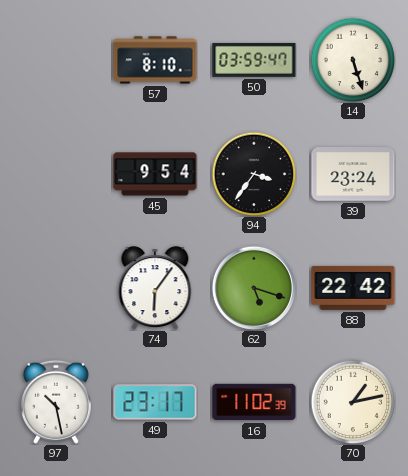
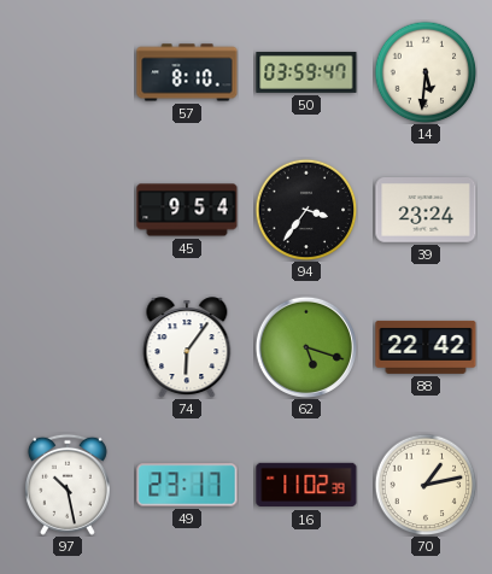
14: 5:27 -> 5:31 (426, 72)
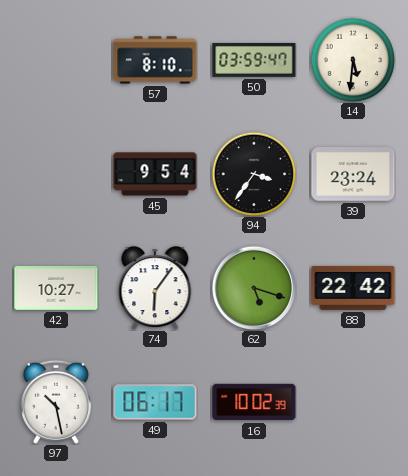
42: none -> 10:27 (56, 289)
49: 23:17 -> 06:17 (155, 402)
16: 11:02 -> 10:02 (254, 402)
70: 1:13 -> none (426, 485)
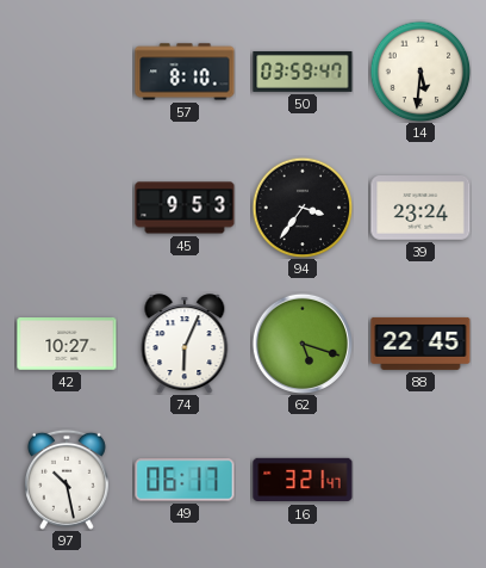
45: 9:54 -> 9:53 (185, 208)
74: 6:06 -> 6:04 (185, 344)
88: 22:42 -> 22:45 (420, 344)
16: 10:02 -> 3:21 (303, 480)
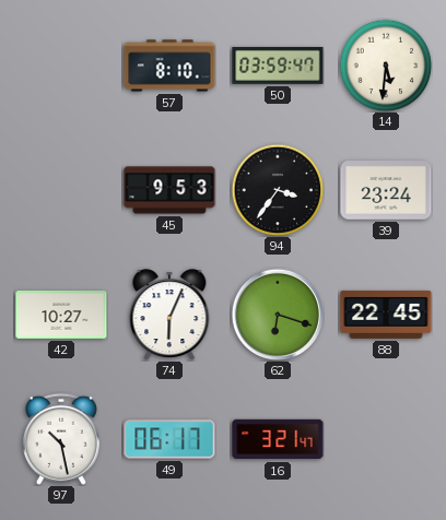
62: 5:18 -> 6:18 (277, 314)
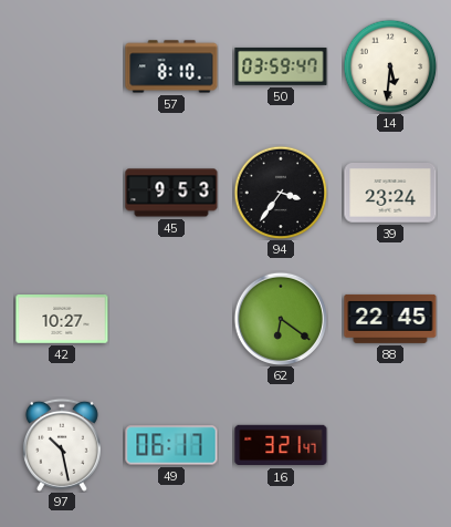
74: 6:04 -> none (169, 315)
62: 6:18 -> 6:21 (280, 318)
